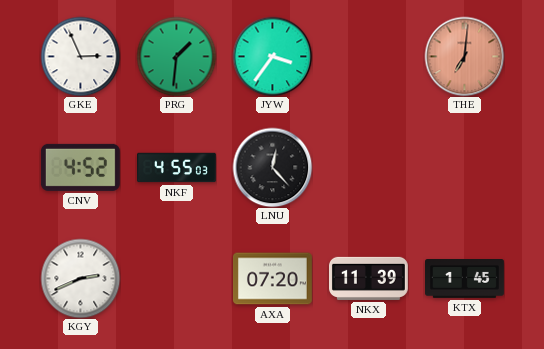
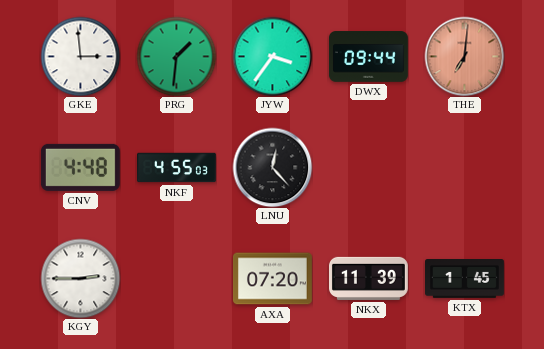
GKE: 2:56 -> 2:59 (80, 56)
DWX: none -> 09:44 (368, 57)
CNV: 4:52 -> 4:48 (80, 167)
KGY: 2:41 -> 2:45 (80, 278)
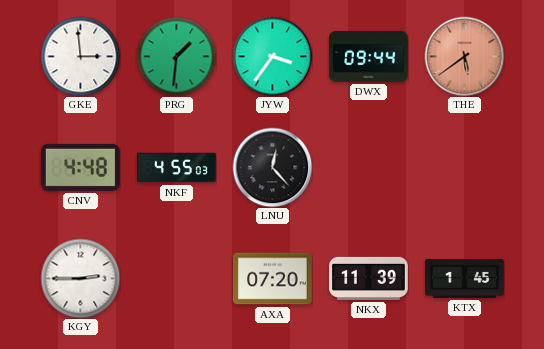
THE: 7:01 -> 5:39 (464, 56)
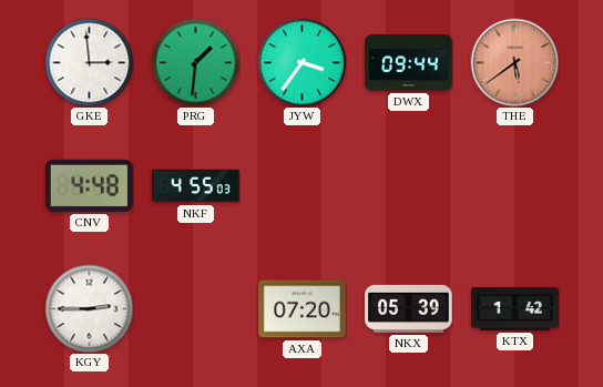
LNU: 12:23 -> none (272, 167)
NKX: 11:39 -> 05:39 (409, 308)
KTX: 1:45 -> 1:42 (515, 309)
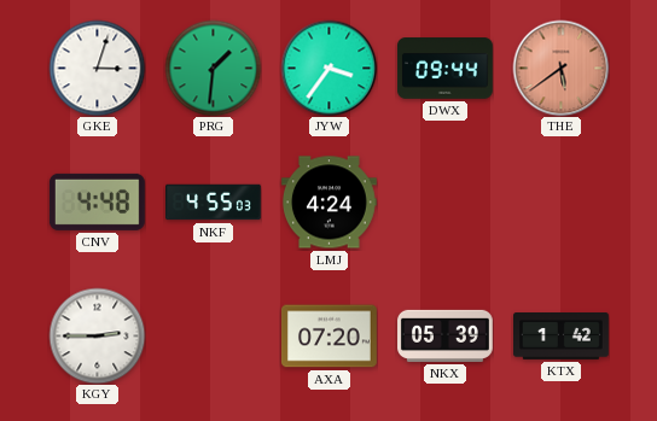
GKE: 2:59 -> 3:03 (97, 68)
LMJ: none -> 4:24 (328, 203)
